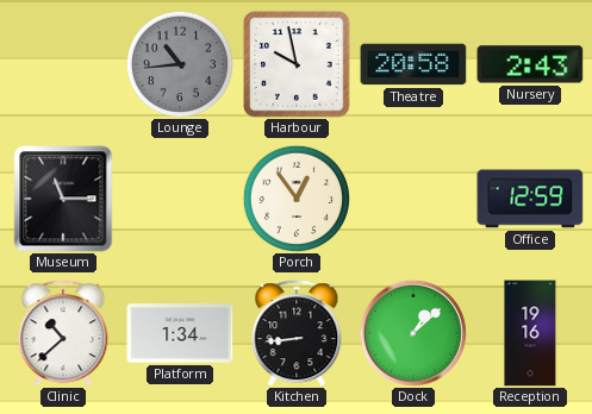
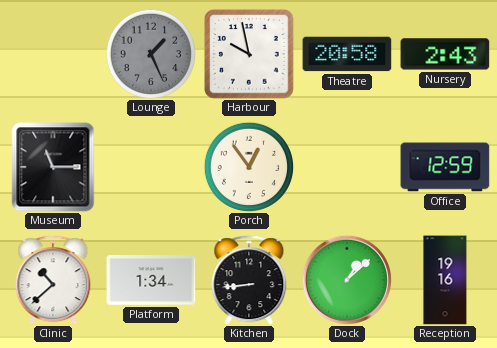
Lounge: 10:44 -> 1:26 (150, 53)
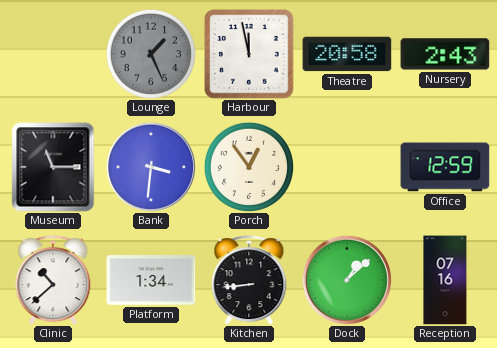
Harbour: 9:58 -> 11:58 (249, 54)
Bank: none -> 3:31 (151, 167)
Reception: 19:16 -> 07:16 (445, 280)
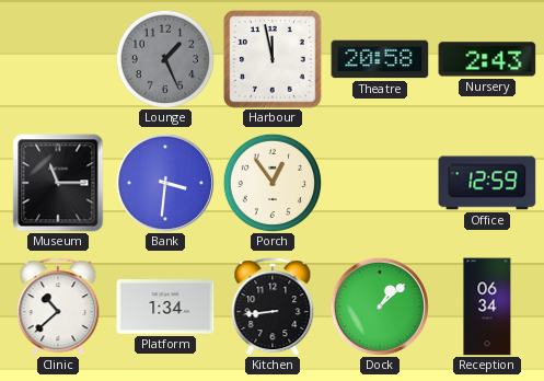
Reception: 07:16 -> 06:34 (487, 307)
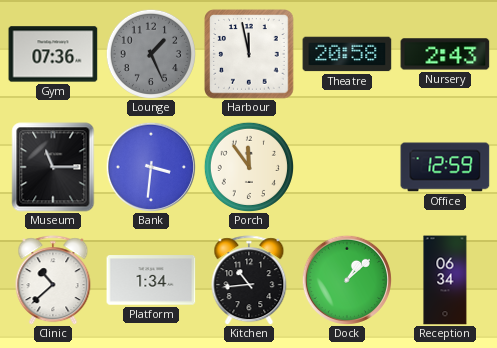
Gym: none -> 07:36 (53, 54)
Porch: 12:54 -> 11:54 (248, 166)
Kitchen: 8:44 -> 10:44 (249, 280)
